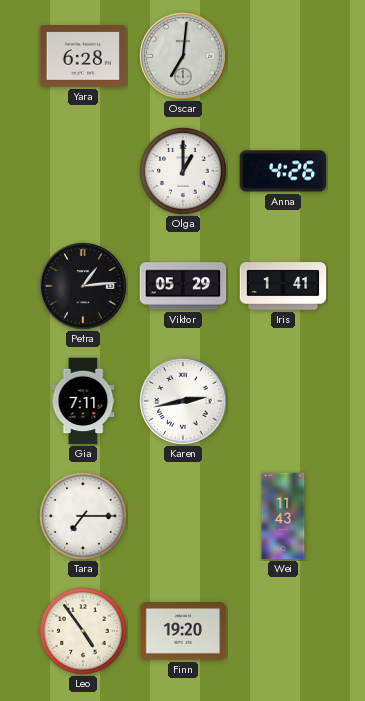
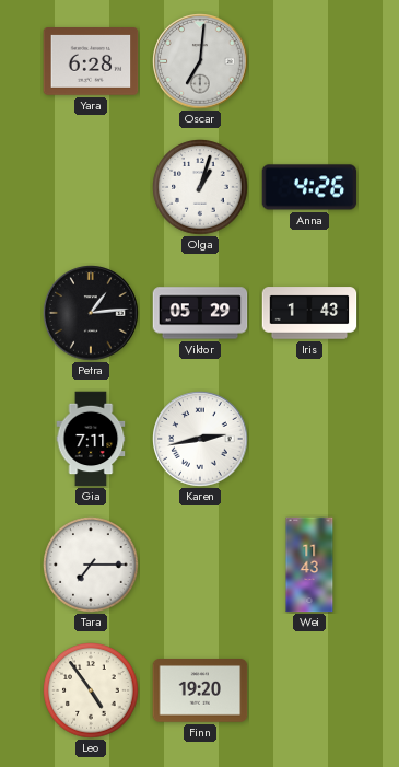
Olga: 1:00 -> 1:03 (200, 187)
Iris: 1:41 -> 1:43 (309, 313)
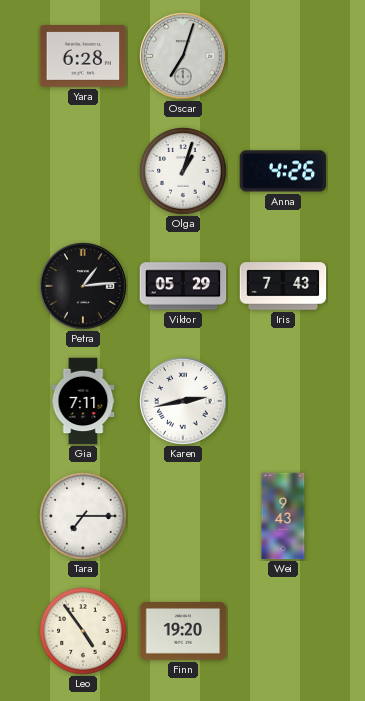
Oscar: 7:01 -> 7:03 (183, 56)
Iris: 1:43 -> 7:43 (283, 286)
Wei: 11:43 -> 9:43 (283, 516)
